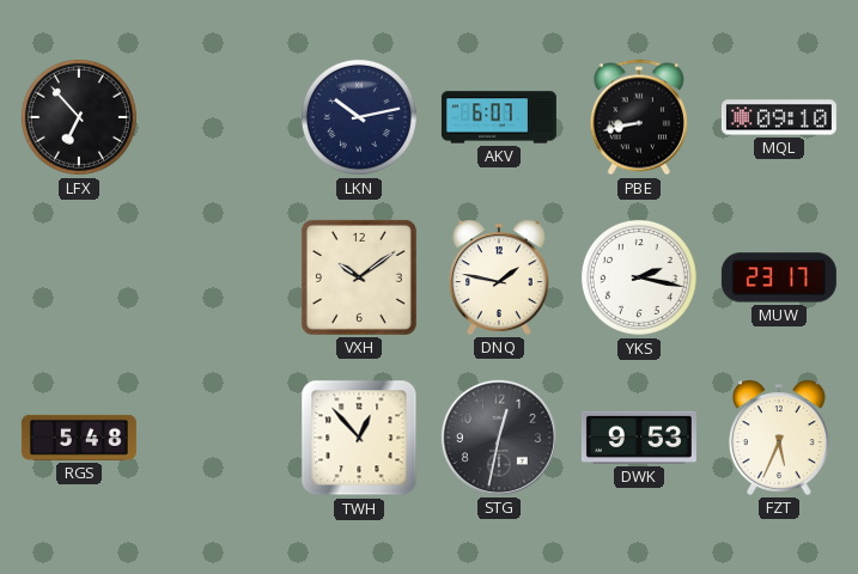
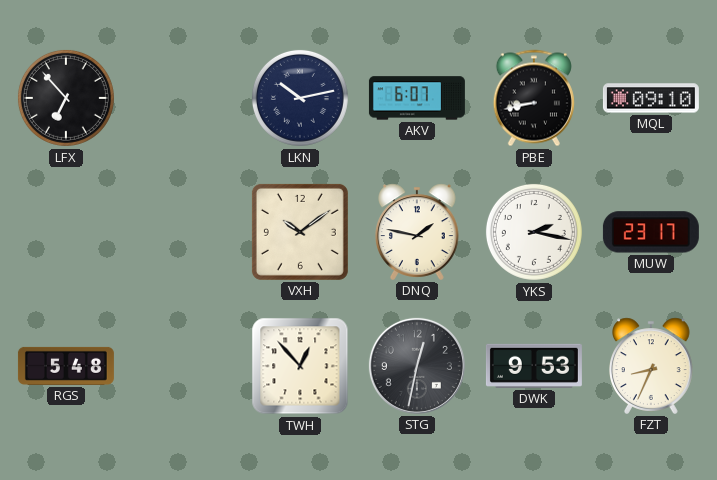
FZT: 5:34 -> 8:34 (652, 366)
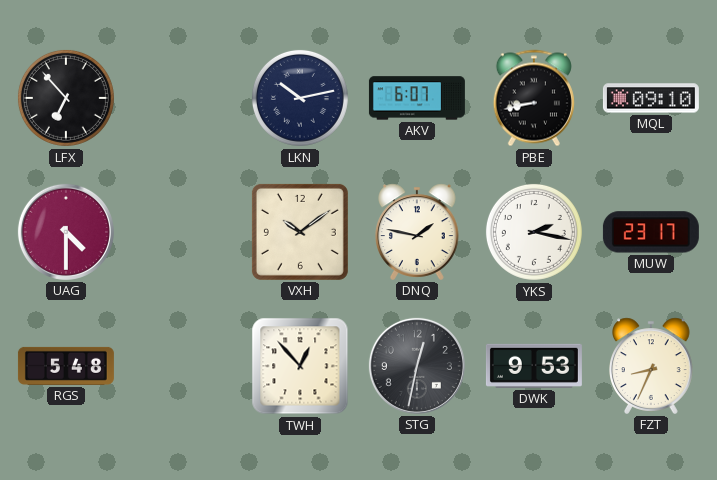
UAG: none -> 4:30 (66, 232)
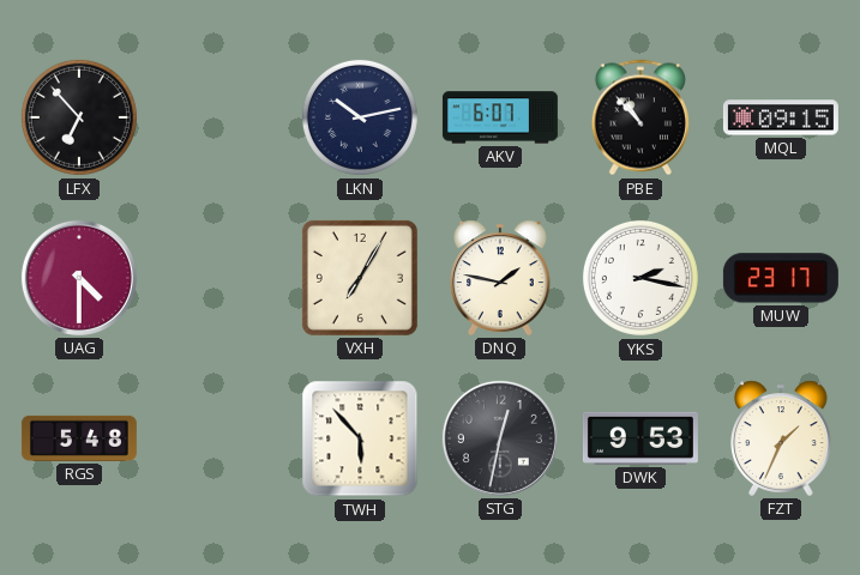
PBE: 8:43 -> 10:53 (641, 117)
MQL: 09:10 -> 09:15 (781, 117)
VXH: 10:09 -> 7:05 (360, 278)
TWH: 12:53 -> 5:53 (360, 438)
FZT: 8:34 -> 1:34 (782, 438)
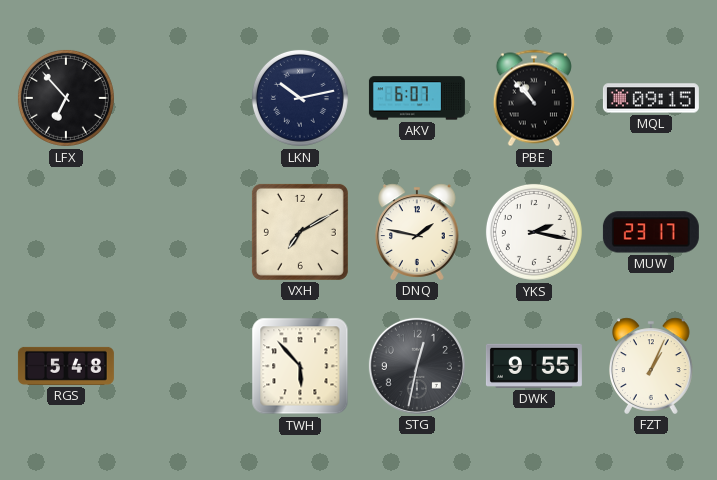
UAG: 4:30 -> none (79, 278)
VXH: 7:05 -> 7:10 (300, 232)
DWK: 9:53 -> 9:55 (534, 366)
FZT: 1:34 -> 1:04 (652, 366)
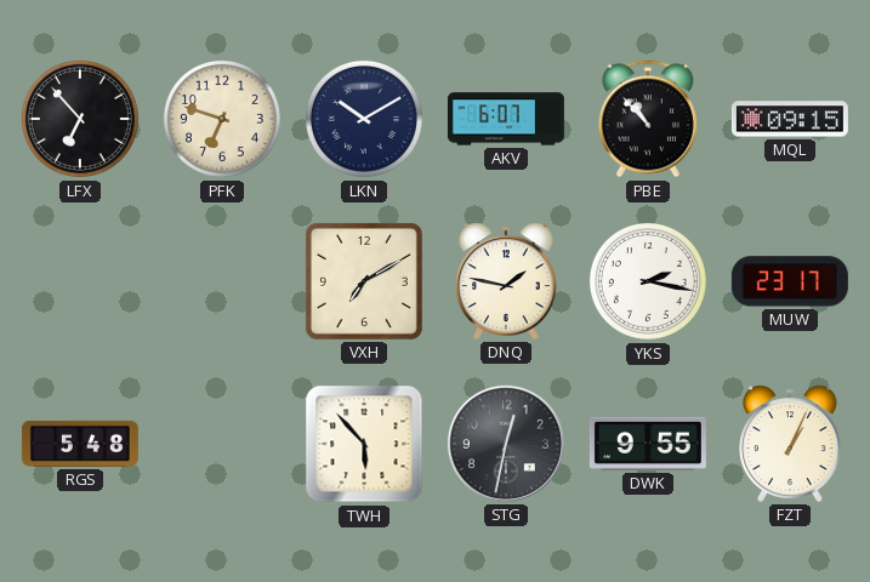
PFK: none -> 6:48 (222, 119)
LKN: 10:13 -> 10:10 (364, 119)
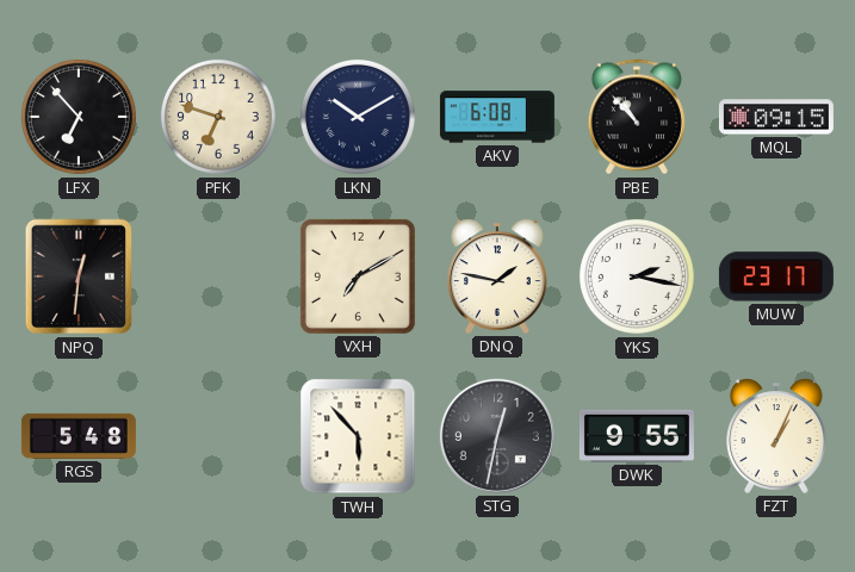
AKV: 6:07 -> 6:08 (497, 117)
NPQ: none -> 12:31 (79, 276)
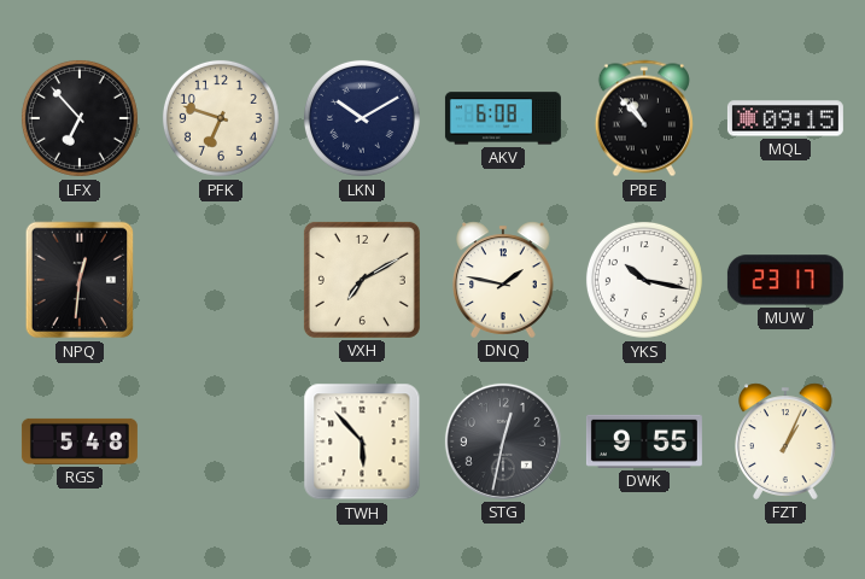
YKS: 2:17 -> 10:17 (644, 280)
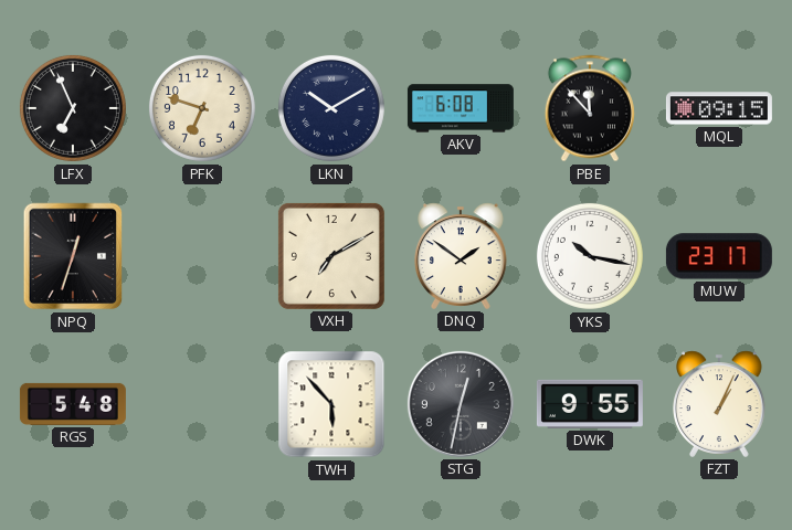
LFX: 6:53 -> 6:56 (73, 108)
PBE: 10:53 -> 11:53 (590, 108)
NPQ: 12:31 -> 12:33 (73, 256)
DNQ: 1:47 -> 1:51 (462, 256)
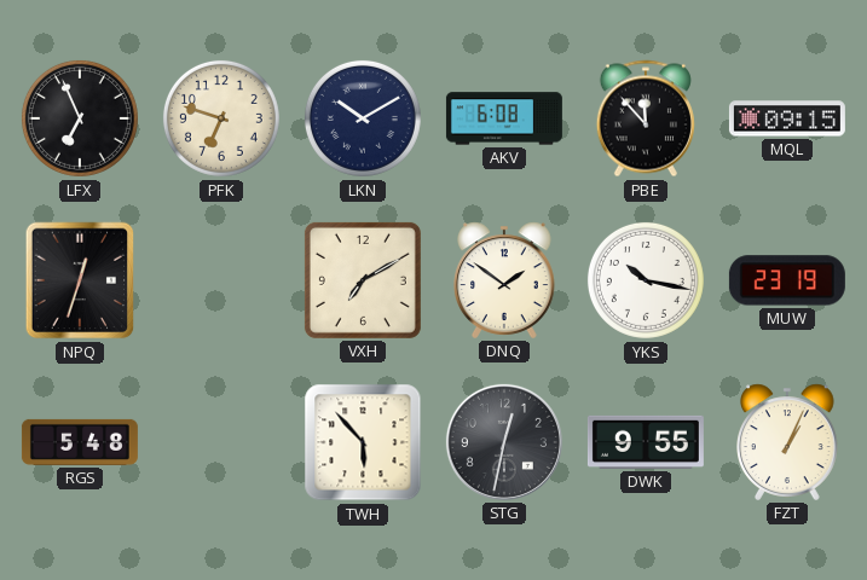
MUW: 23:17 -> 23:19 (787, 280)
